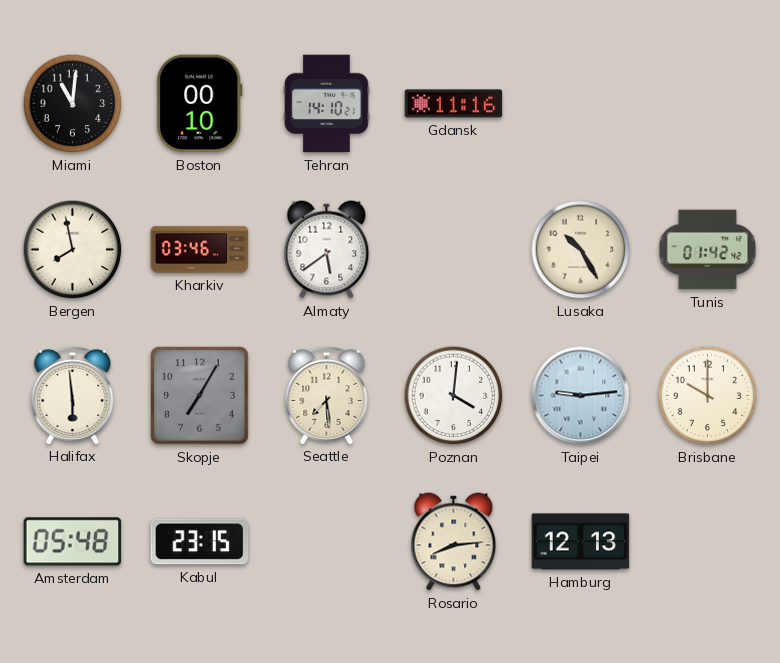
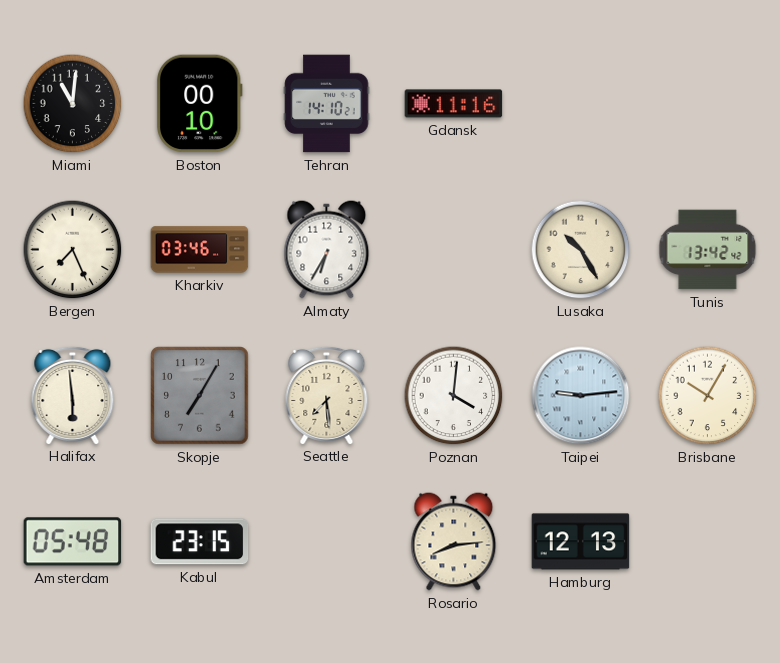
Bergen: 7:58 -> 7:26 (73, 250)
Almaty: 5:39 -> 6:35 (327, 250)
Tunis: 01:42 -> 13:42 (708, 250)
Brisbane: 10:00 -> 10:05 (708, 396)
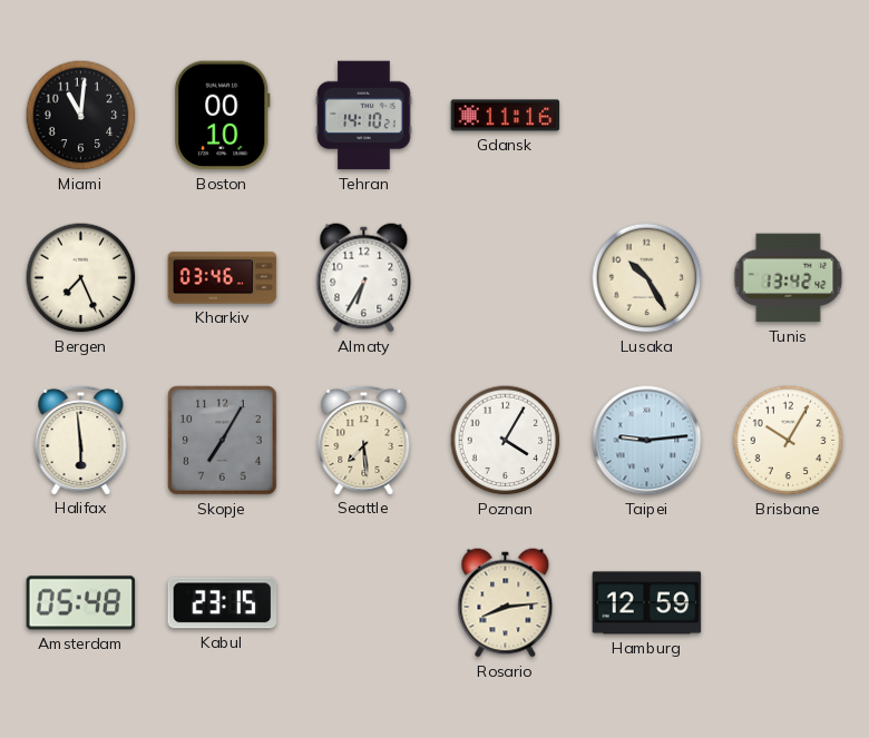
Poznan: 4:01 -> 4:05 (506, 441)
Hamburg: 12:13 -> 12:59 (647, 603)
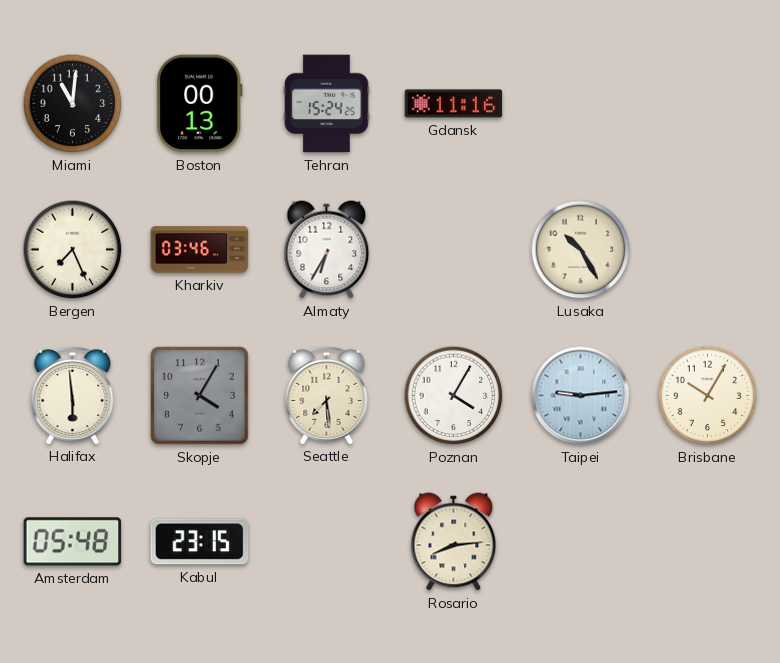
Boston: 00:10 -> 00:13 (199, 104)
Tehran: 14:10 -> 15:24 (327, 104)
Tunis: 13:42 -> none (789, 278)
Skopje: 7:05 -> 4:05 (200, 396)
Hamburg: 12:59 -> none (647, 603)
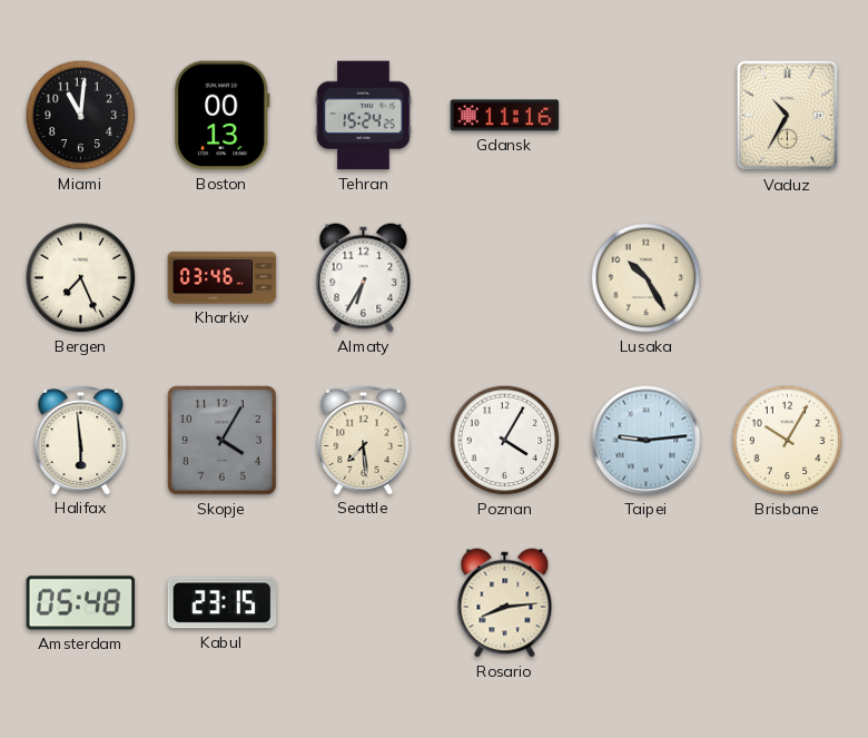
Vaduz: none -> 10:35 (788, 116)
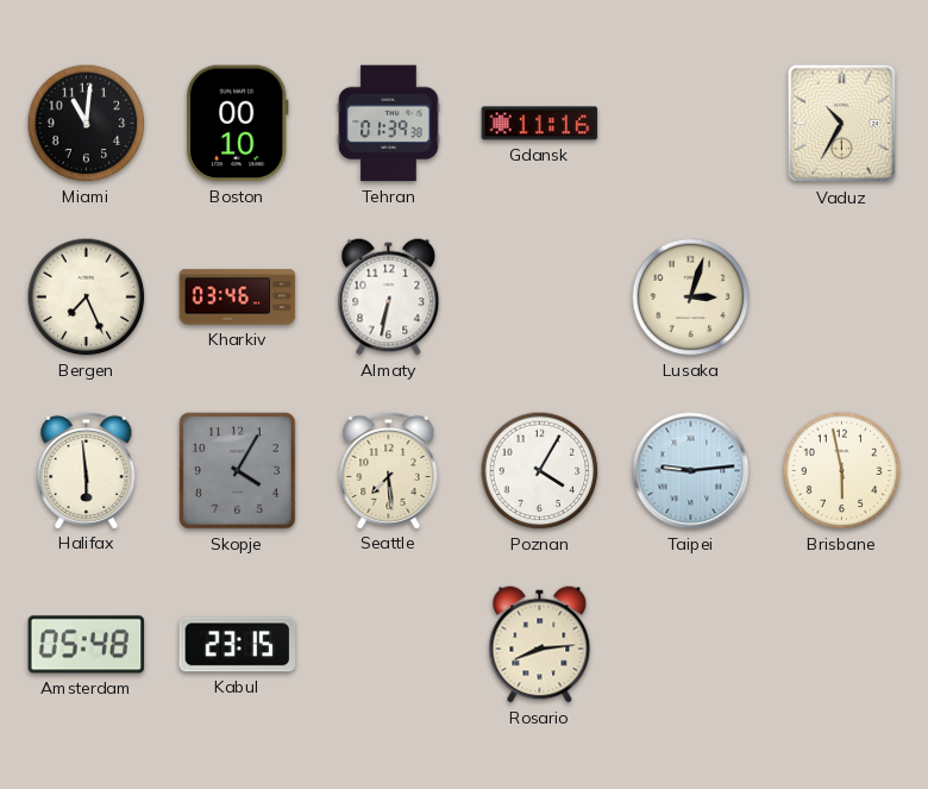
Boston: 00:13 -> 00:10 (237, 124)
Tehran: 15:24 -> 01:39 (389, 124)
Almaty: 6:35 -> 6:32 (389, 298)
Lusaka: 10:25 -> 3:03 (691, 298)
Brisbane: 10:05 -> 5:58 (842, 471)
